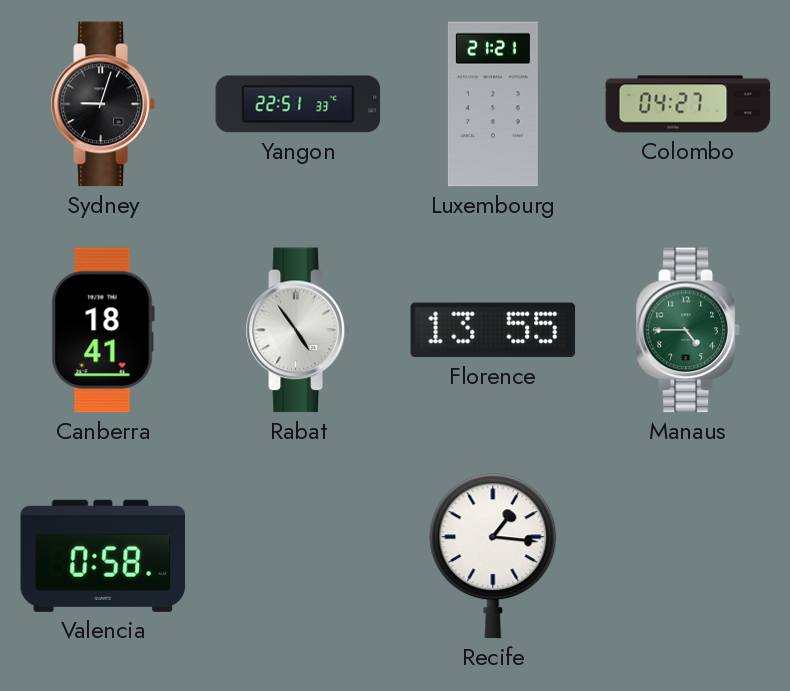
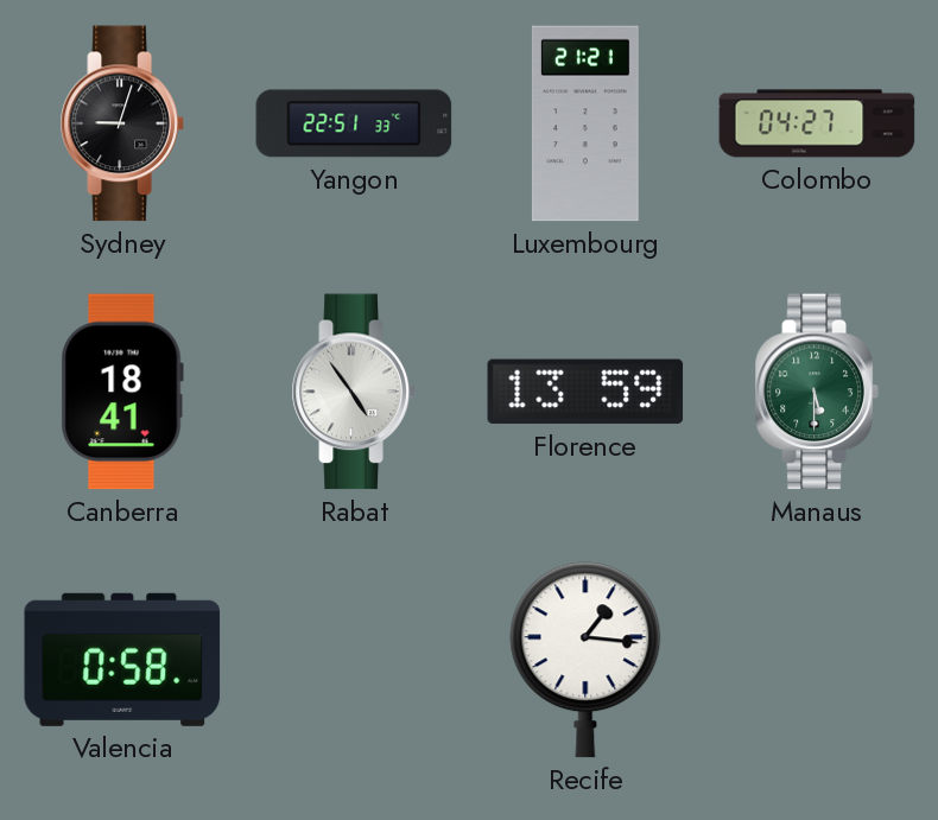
Florence: 13:55 -> 13:59 (585, 392)
Manaus: 4:45 -> 5:30 (817, 392)
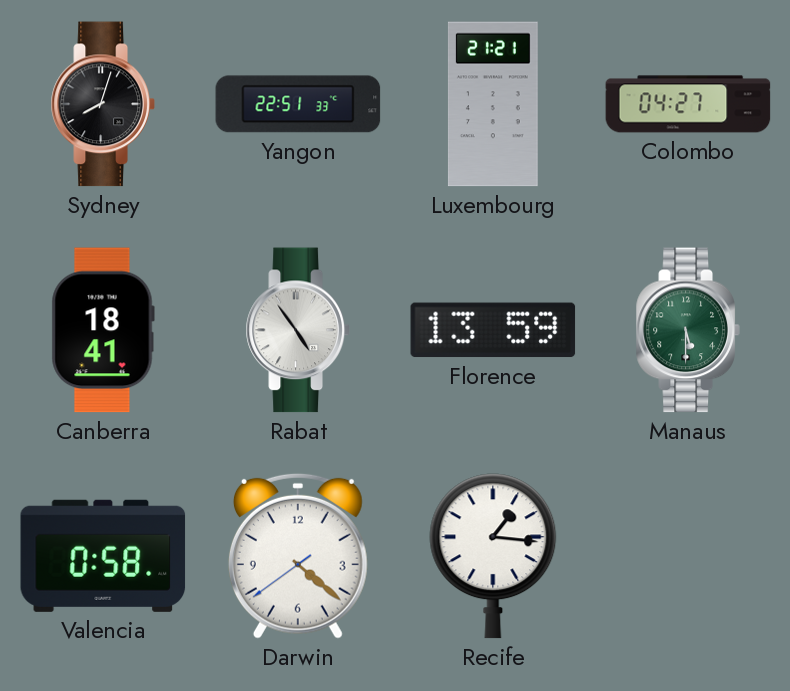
Sydney: 9:03 -> 8:03 (103, 104)
Darwin: none -> 4:21 (298, 556)
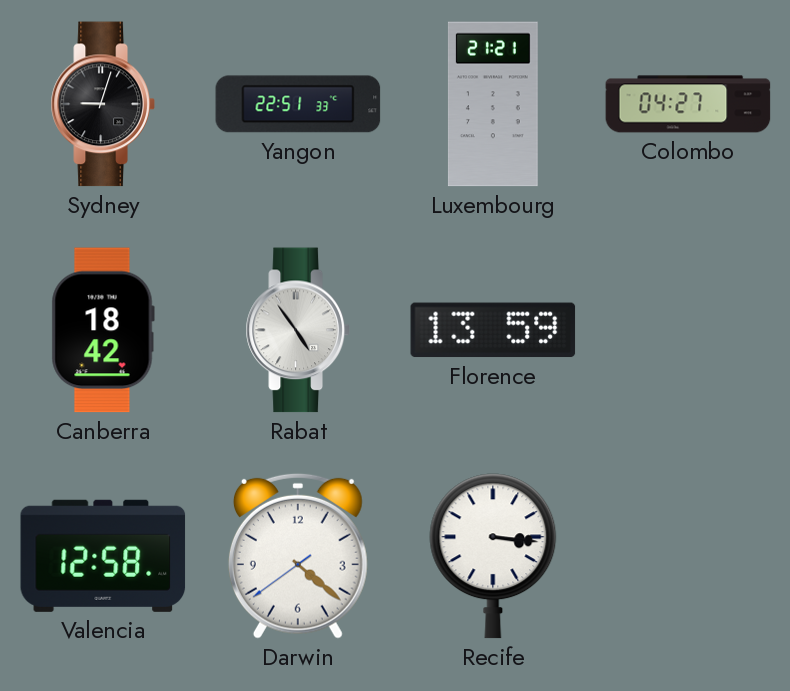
Sydney: 8:03 -> 9:03 (103, 104)
Canberra: 18:41 -> 18:42 (103, 330)
Manaus: 5:30 -> none (688, 330)
Valencia: 0:58 -> 12:58 (103, 556)
Recife: 1:16 -> 3:16 (493, 556)
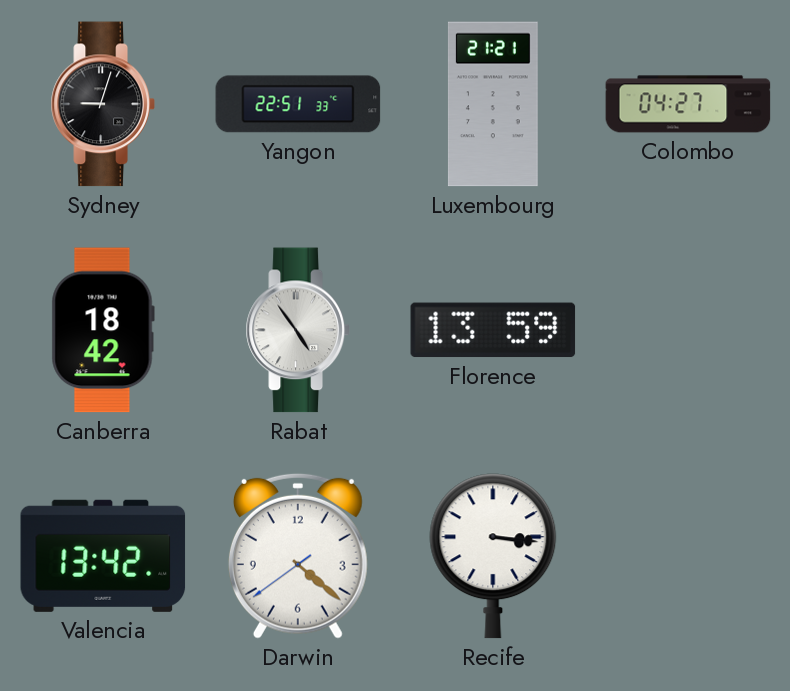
Valencia: 12:58 -> 13:42 (103, 556)
